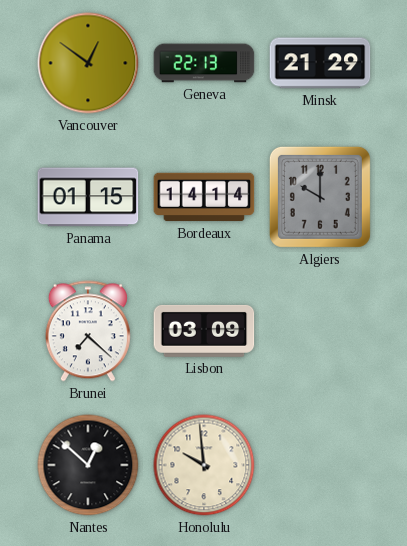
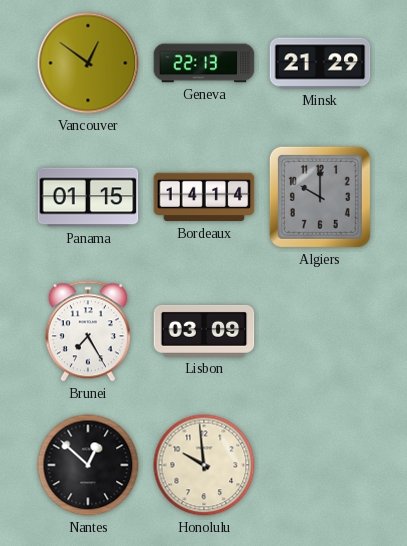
Brunei: 7:22 -> 7:25 (88, 331)
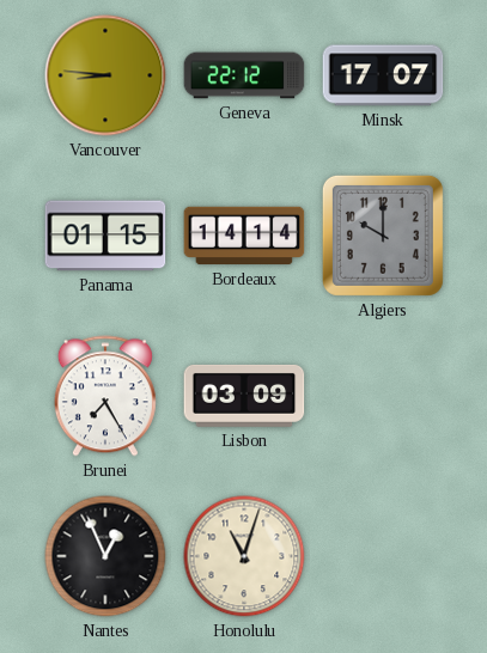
Vancouver: 12:51 -> 8:46 (105, 75)
Geneva: 22:13 -> 22:12 (244, 75)
Minsk: 21:29 -> 17:07 (383, 75)
Nantes: 12:52 -> 12:56 (105, 556)
Honolulu: 9:59 -> 11:03 (244, 556)
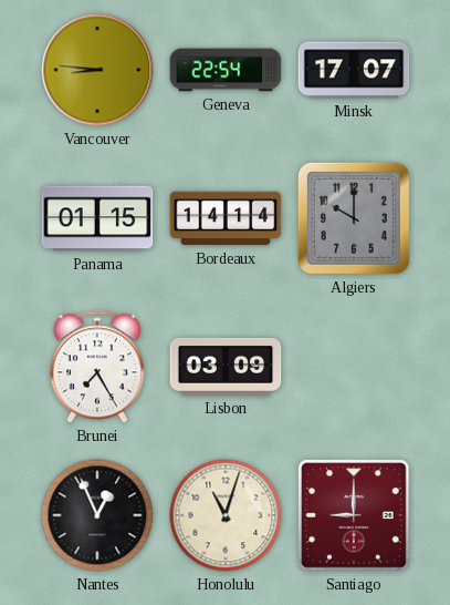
Geneva: 22:12 -> 22:54 (226, 70)
Santiago: none -> 9:00 (354, 515)
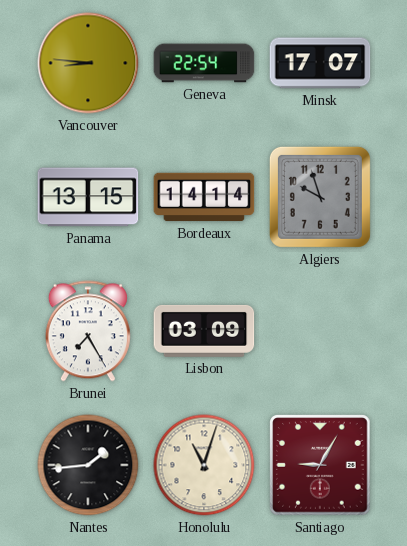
Panama: 01:15 -> 13:15 (88, 197)
Algiers: 10:00 -> 9:57 (320, 197)
Nantes: 12:56 -> 1:44 (88, 465)
Santiago: 9:00 -> 9:05 (320, 465)
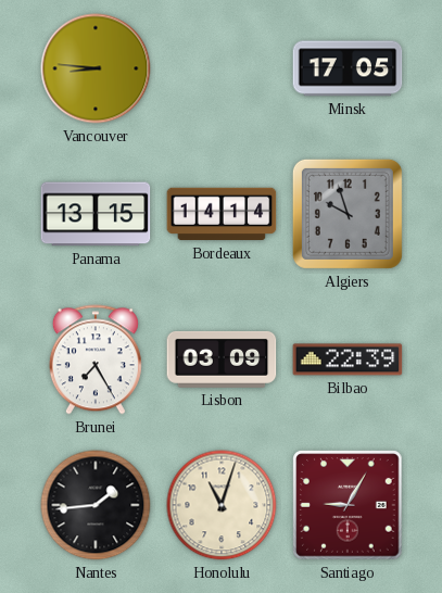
Geneva: 22:54 -> none (204, 63)
Minsk: 17:07 -> 17:05 (348, 68)
Bilbao: none -> 22:39 (348, 359)
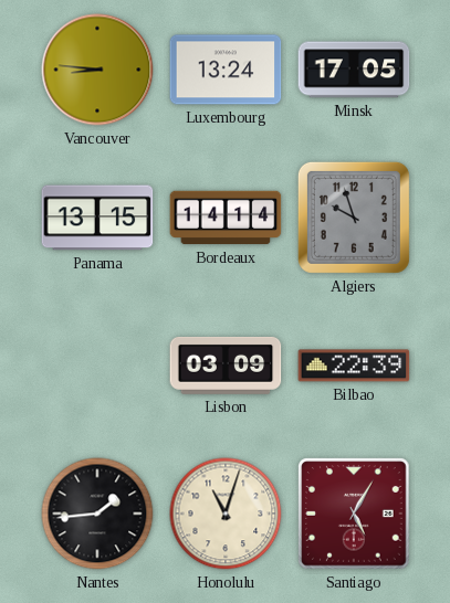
Luxembourg: none -> 13:24 (226, 70)
Brunei: 7:25 -> none (96, 359)
Santiago: 9:05 -> 5:05 (354, 514)
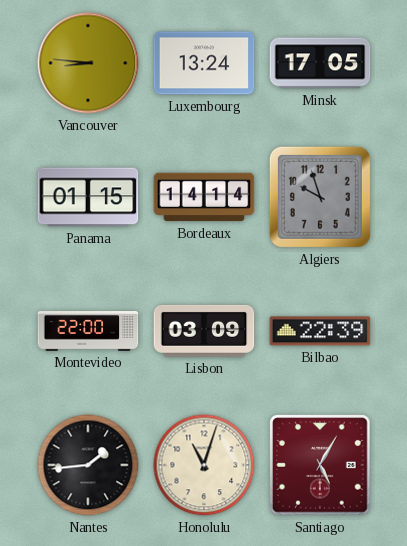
Panama: 13:15 -> 01:15 (88, 197)
Montevideo: none -> 22:00 (88, 331)
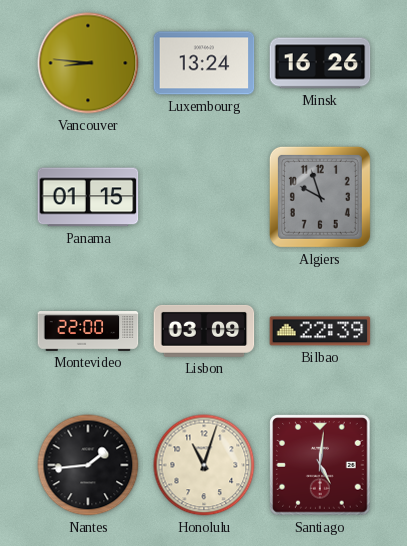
Minsk: 17:05 -> 16:26 (320, 63)
Bordeaux: 14:14 -> none (204, 197)
Santiago: 5:05 -> 5:01 (320, 465)
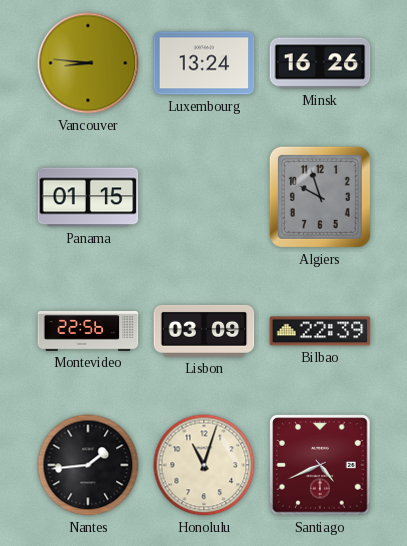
Montevideo: 22:00 -> 22:56 (88, 331)
Santiago: 5:01 -> 4:41 (320, 465)
